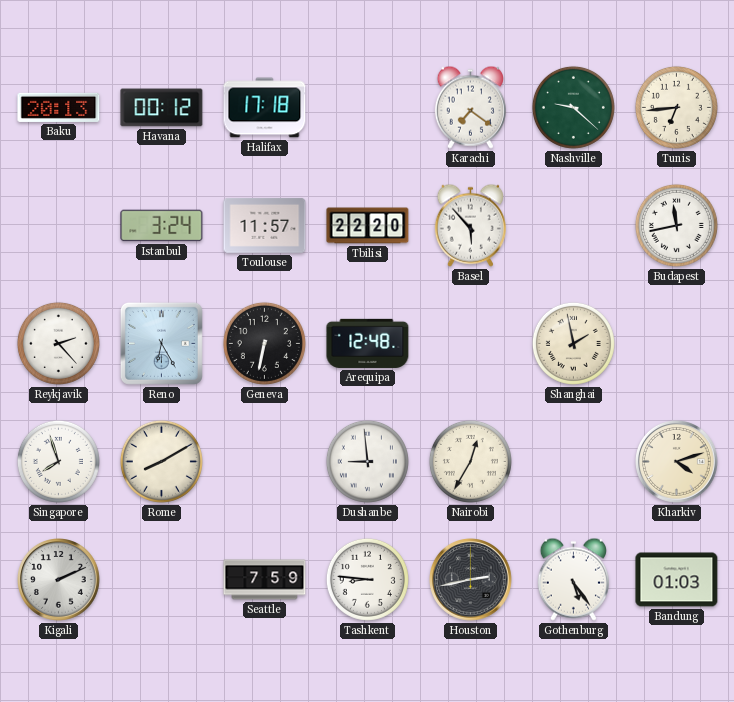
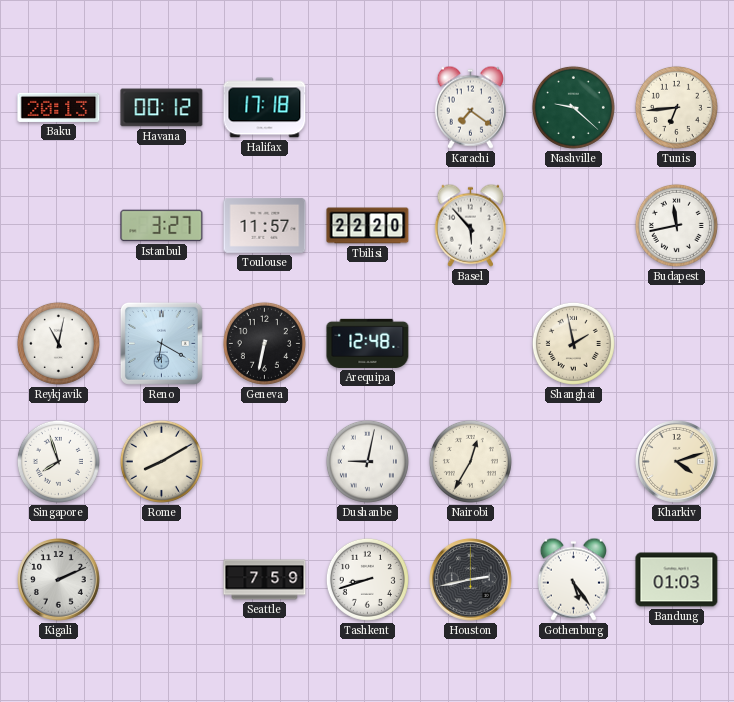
Istanbul: 3:24 -> 3:27 (162, 226)
Reykjavik: 2:23 -> 11:02 (58, 343)
Reno: 6:25 -> 6:20 (161, 343)
Dushanbe: 8:59 -> 9:02 (367, 461)
Tashkent: 8:46 -> 8:42 (367, 579)
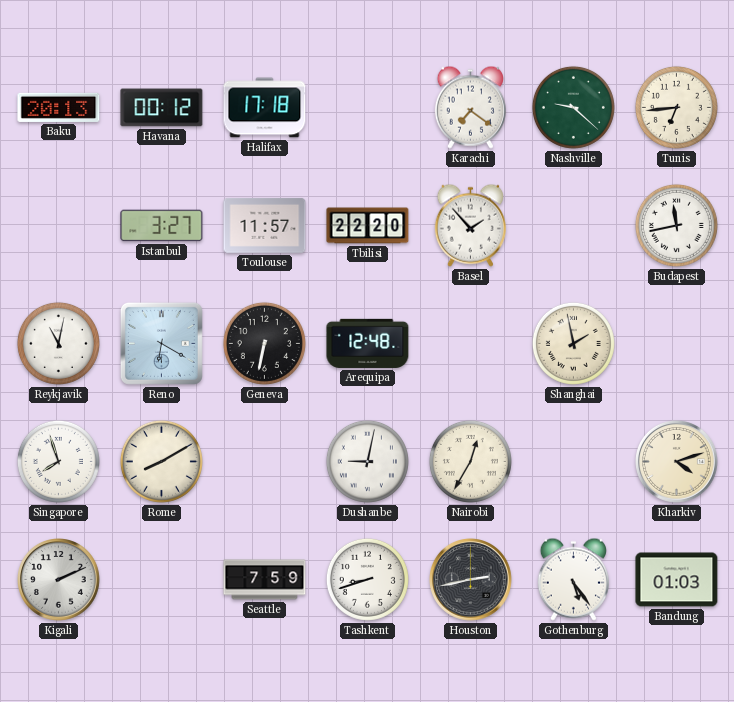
Basel: 5:53 -> 1:53 (470, 225)
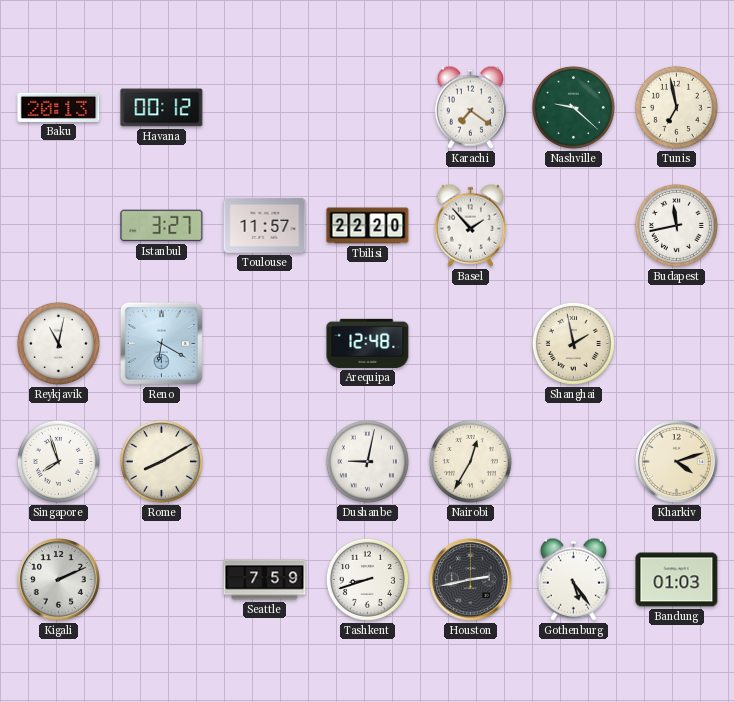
Halifax: 17:18 -> none (265, 108)
Tunis: 6:44 -> 6:58 (676, 107)
Geneva: 6:32 -> none (264, 343)
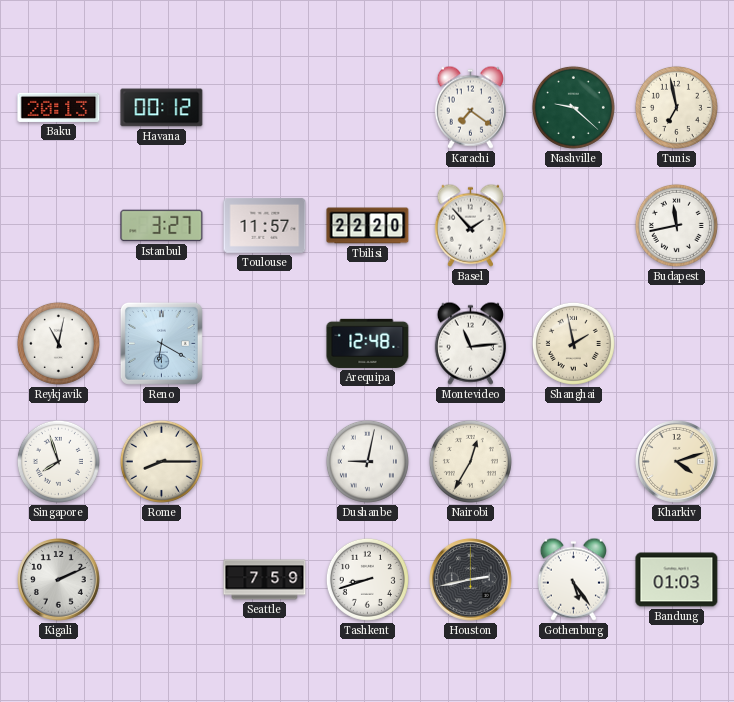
Montevideo: none -> 11:14 (470, 343)
Rome: 8:10 -> 8:15 (161, 461)
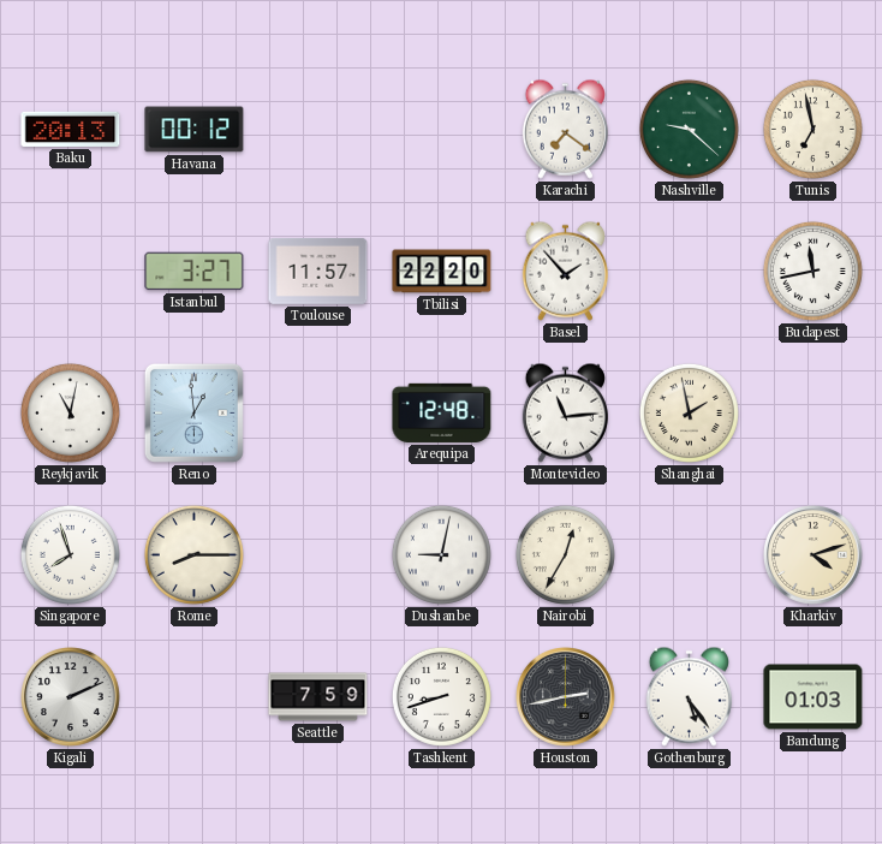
Reno: 6:20 -> 12:59 (193, 412)
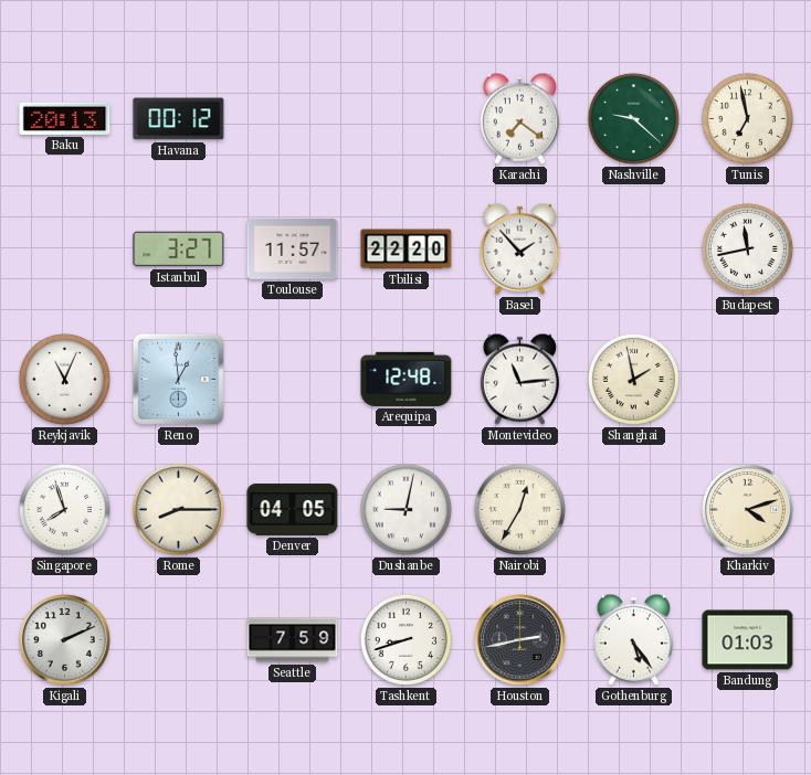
Reykjavik: 11:02 -> 11:04 (64, 379)
Denver: none -> 04:05 (293, 510)
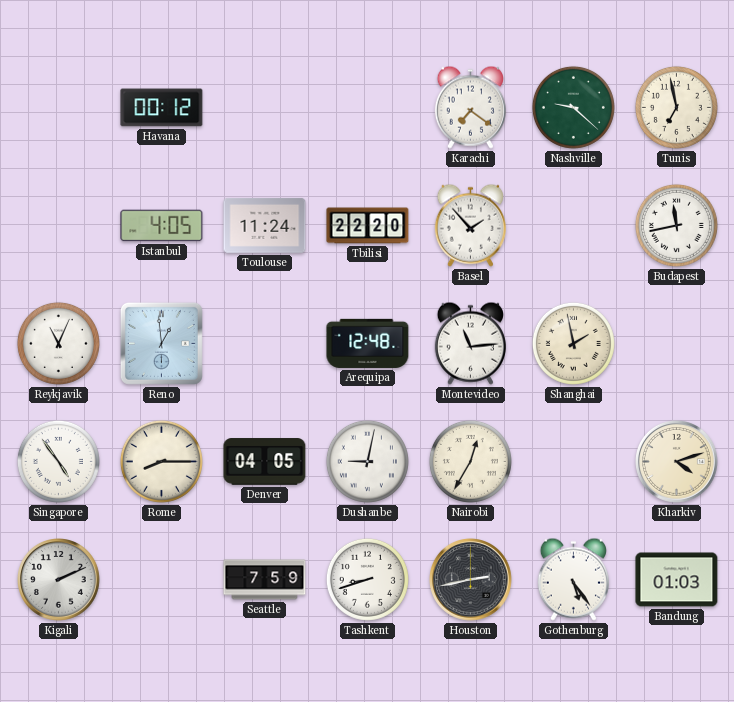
Baku: 20:13 -> none (65, 118)
Istanbul: 3:27 -> 4:05 (162, 226)
Toulouse: 11:57 -> 11:24 (265, 225)
Singapore: 7:57 -> 4:54 (58, 461)
